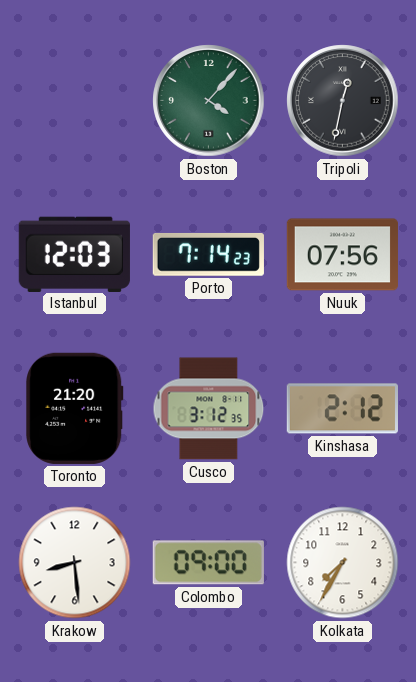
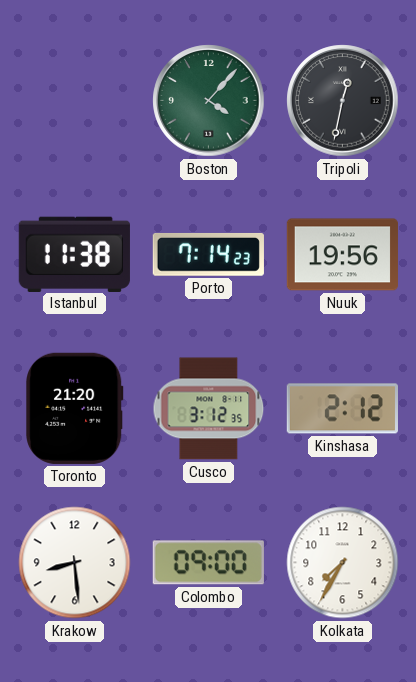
Istanbul: 12:03 -> 11:38 (74, 254)
Nuuk: 07:56 -> 19:56 (342, 255)
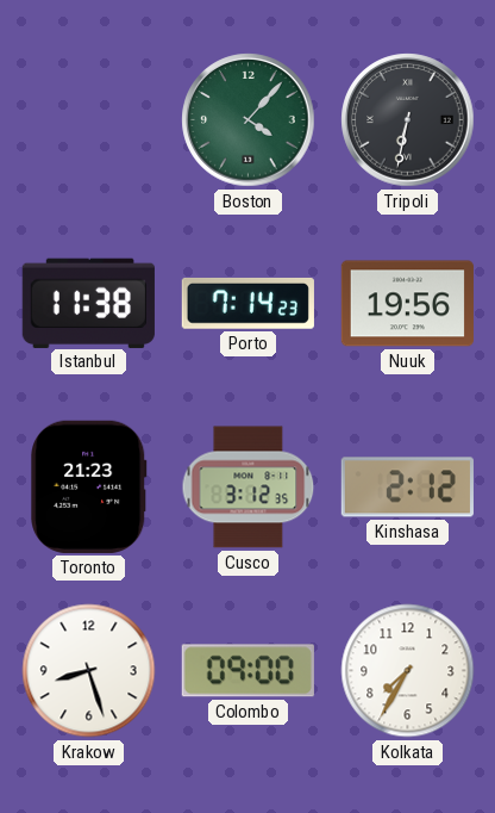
Tripoli: 12:32 -> 6:32 (408, 120)
Toronto: 21:20 -> 21:23 (89, 486)
Krakow: 8:29 -> 8:27 (89, 671)
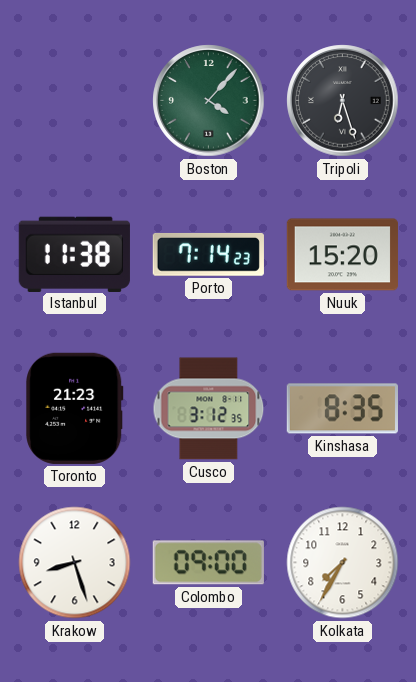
Tripoli: 6:32 -> 6:27 (343, 101)
Nuuk: 19:56 -> 15:20 (342, 255)
Kinshasa: 2:12 -> 8:35 (342, 409)
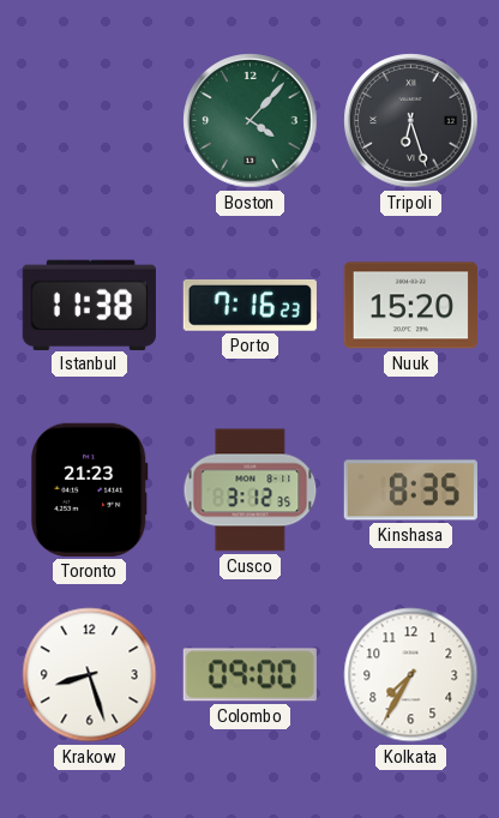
Porto: 7:14 -> 7:16 (249, 305)
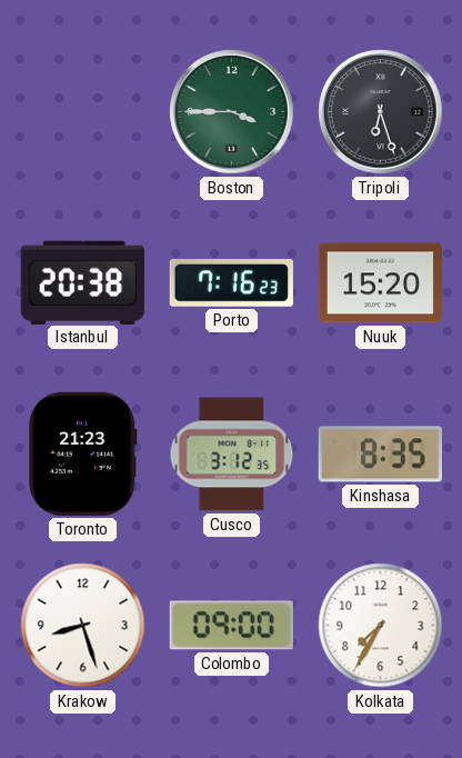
Boston: 4:07 -> 3:45 (232, 112)
Istanbul: 11:38 -> 20:38 (82, 282)
